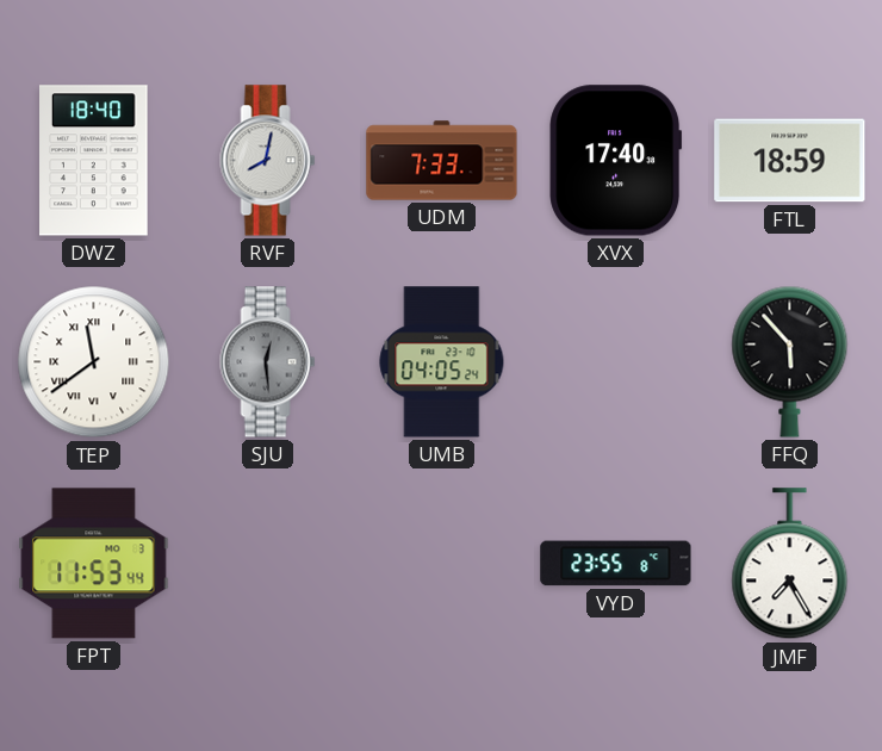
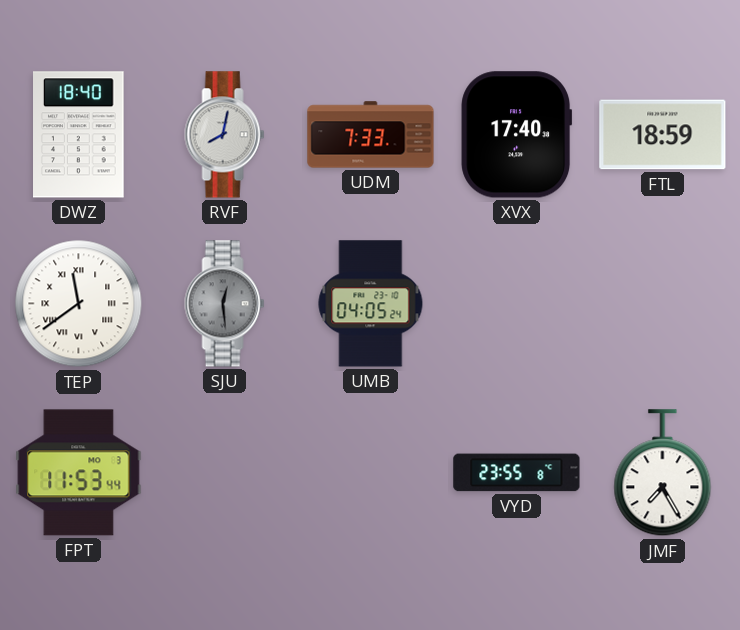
FFQ: 5:53 -> none (790, 361)
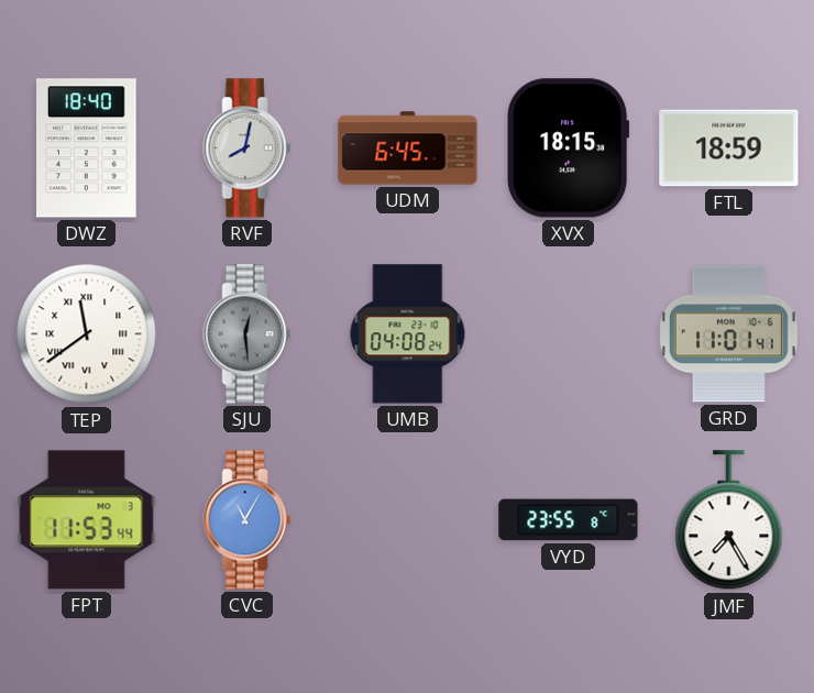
UDM: 7:33 -> 6:45 (408, 148)
XVX: 17:40 -> 18:15 (569, 148)
UMB: 04:05 -> 04:08 (408, 334)
GRD: none -> 11:01 (728, 334)
CVC: none -> 11:05 (248, 520)
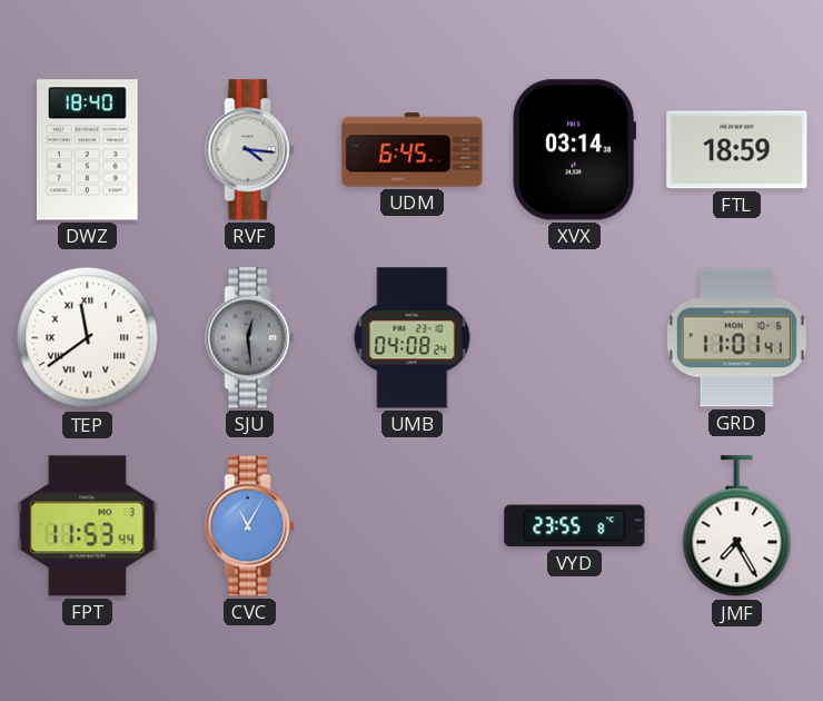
RVF: 8:02 -> 4:16 (250, 150)
XVX: 18:15 -> 03:14 (575, 150)
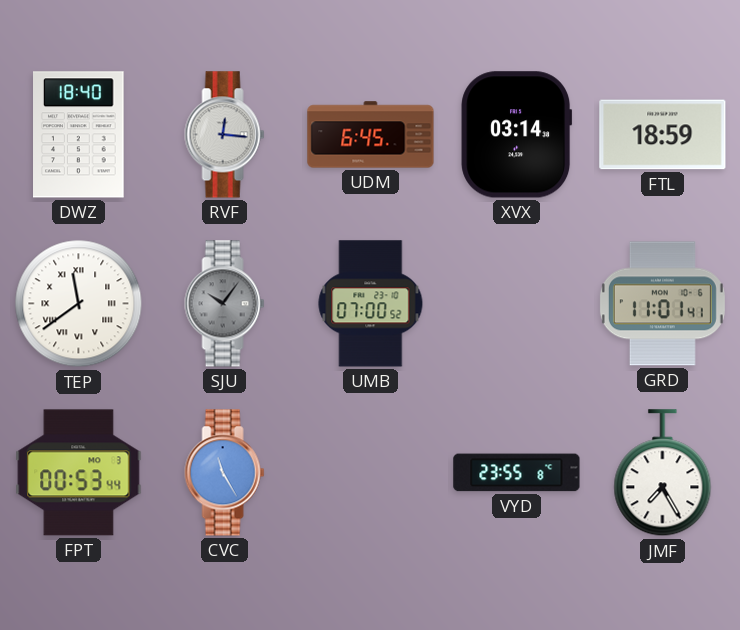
RVF: 4:16 -> 12:16 (225, 135)
SJU: 12:29 -> 10:06 (225, 304)
UMB: 04:08 -> 07:00 (371, 304)
FPT: 11:53 -> 00:53 (79, 473)
CVC: 11:05 -> 11:25 (225, 473)
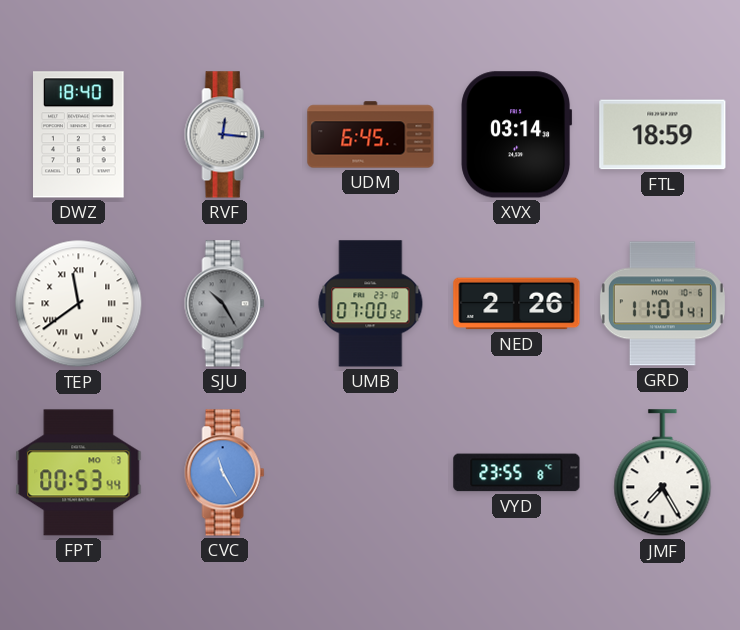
SJU: 10:06 -> 10:25 (225, 304)
NED: none -> 2:26 (517, 304)
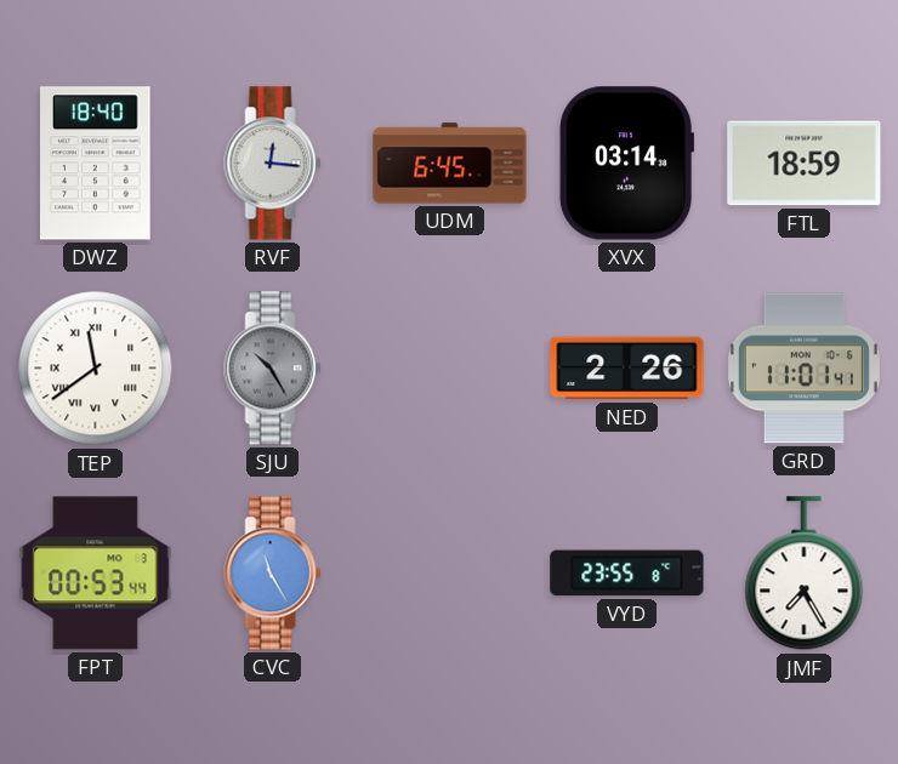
UMB: 07:00 -> none (371, 304)
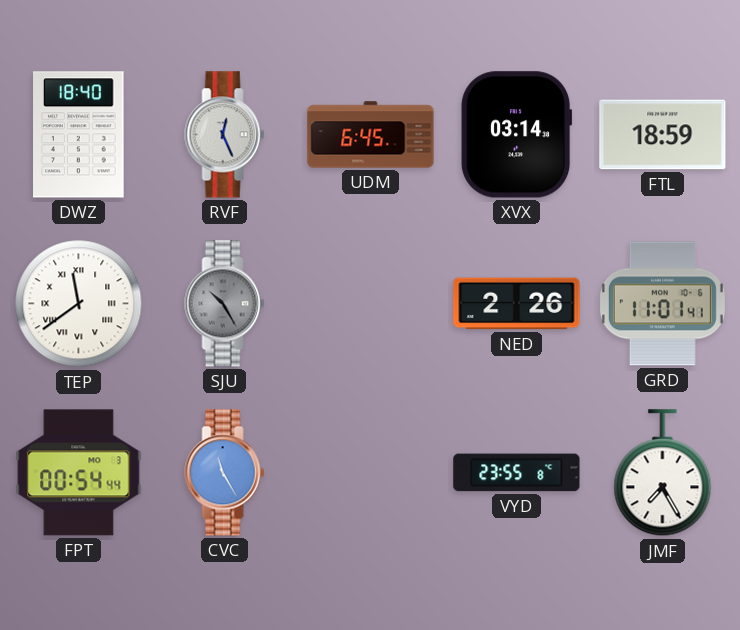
RVF: 12:16 -> 12:26 (225, 135)
FPT: 00:53 -> 00:54 (79, 473)
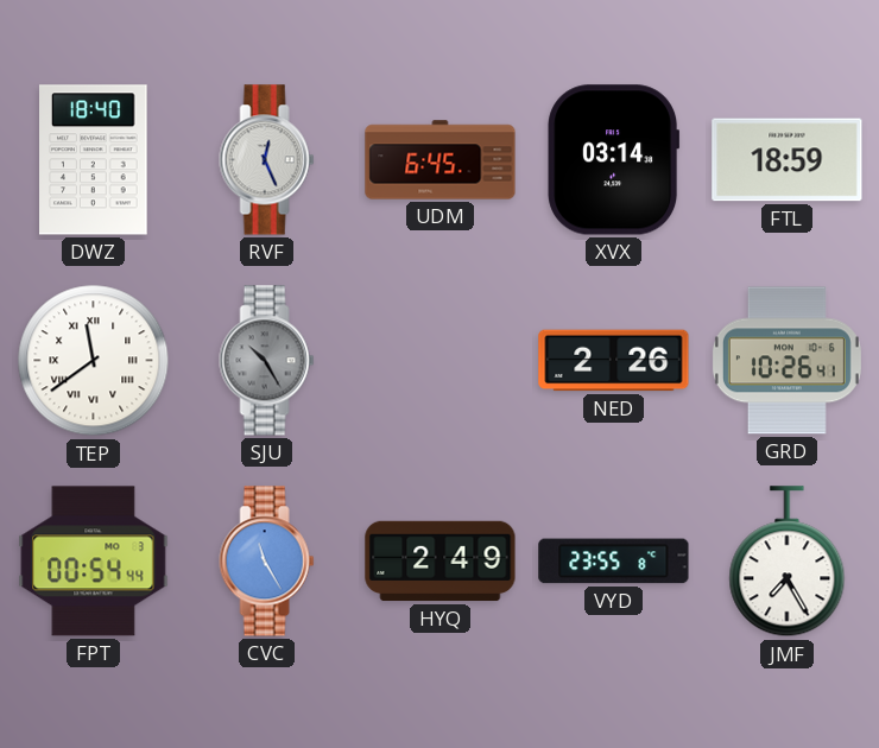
GRD: 11:01 -> 10:26 (786, 361)
HYQ: none -> 2:49 (441, 562)
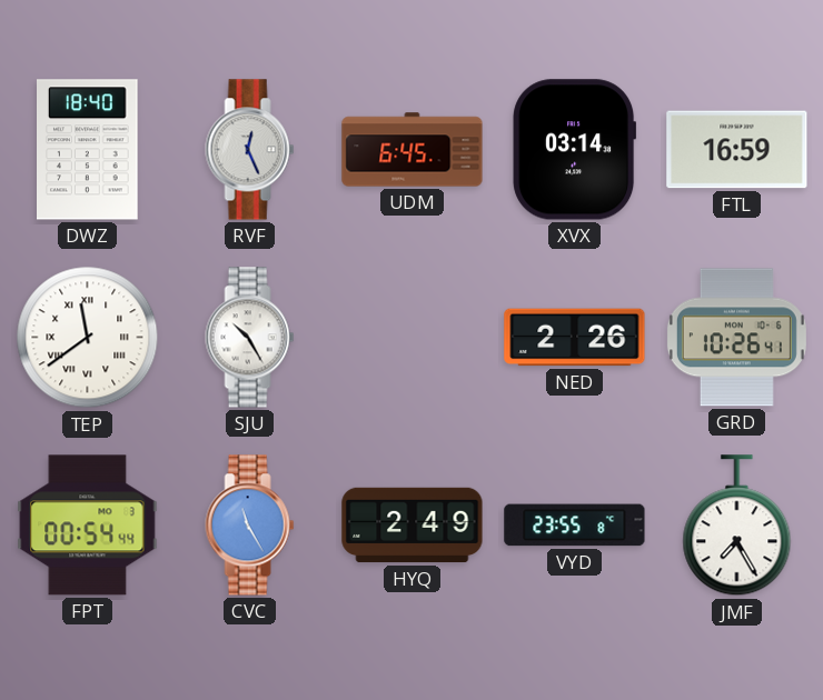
FTL: 18:59 -> 16:59 (737, 150)
SJU dial: grey -> white (250, 338)
